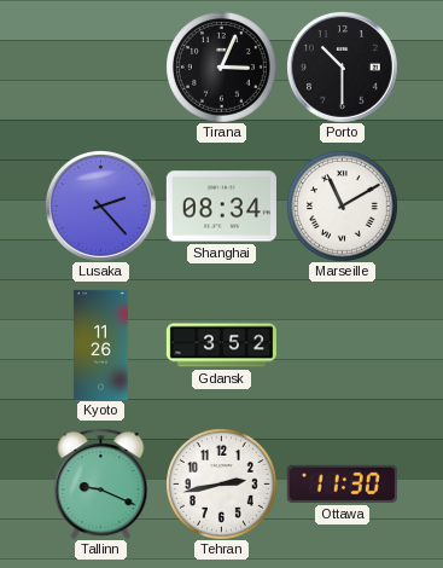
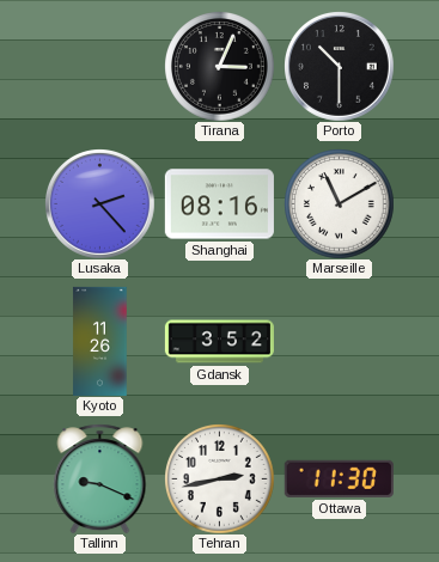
Shanghai: 08:34 -> 08:16 (219, 204)
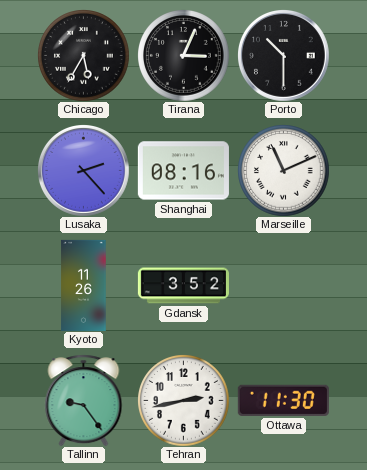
Chicago: none -> 5:35 (83, 55)
Marseille: 11:10 -> 11:11 (283, 170)
Tallinn: 9:19 -> 9:24 (84, 400)
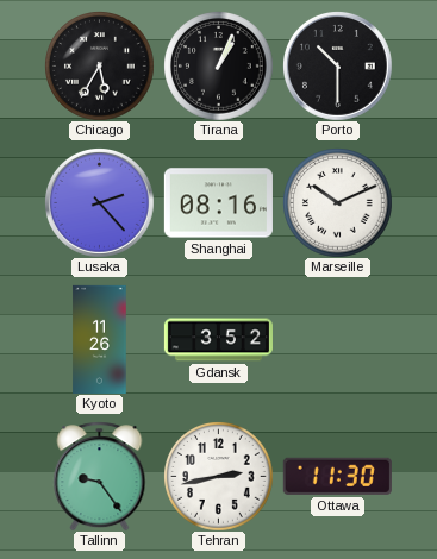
Tirana: 3:04 -> 1:04 (218, 65)
Marseille: 11:11 -> 10:11 (337, 202)
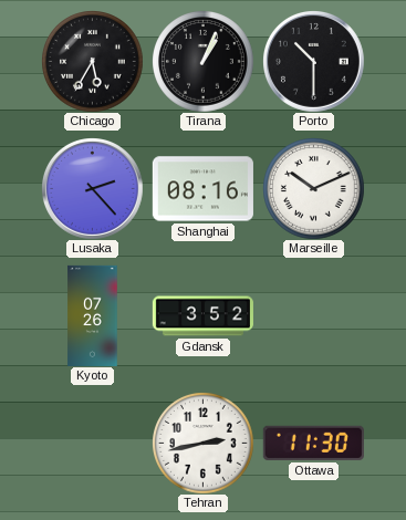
Kyoto: 11:26 -> 07:26 (93, 315)
Tallinn: 9:24 -> none (100, 476)
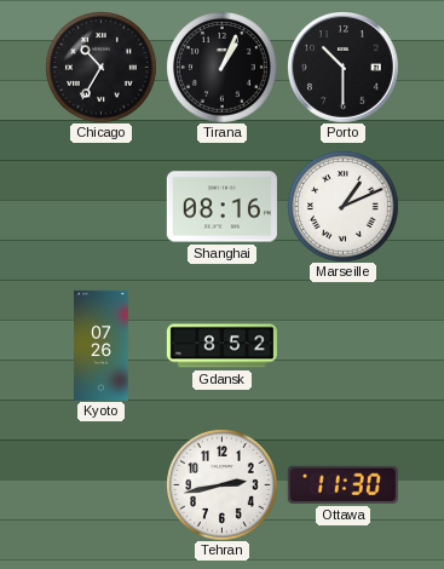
Chicago: 5:35 -> 10:35 (100, 67)
Lusaka: 2:23 -> none (93, 189)
Marseille: 10:11 -> 1:11 (342, 206)
Gdansk: 3:52 -> 8:52 (221, 346)
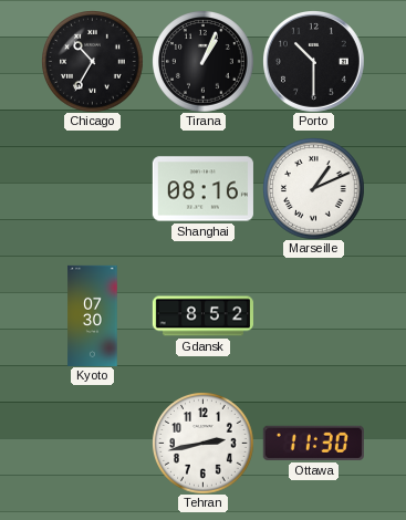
Kyoto: 07:26 -> 07:30 (93, 315)
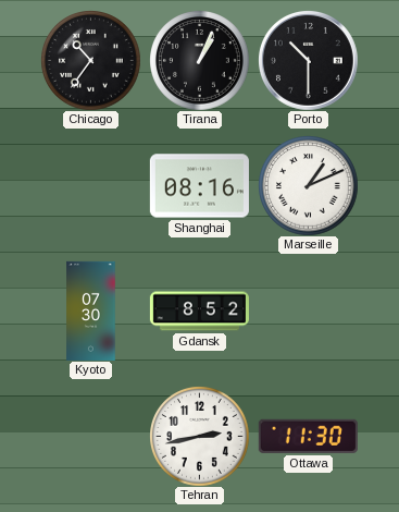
Chicago: 10:35 -> 10:36 (90, 60)
